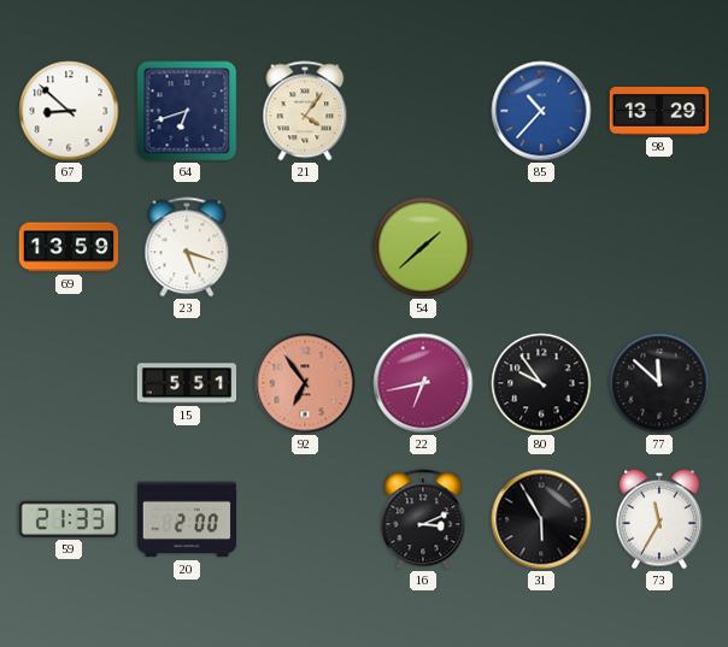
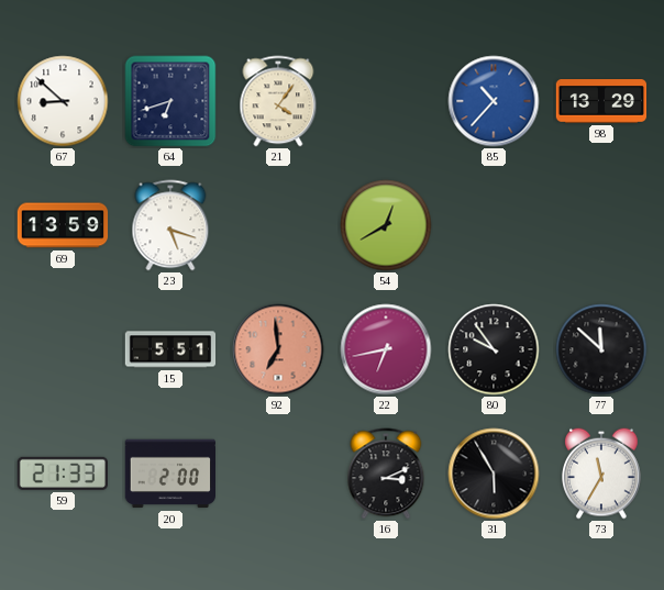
54: 1:38 -> 12:40 (386, 225)
92: 6:54 -> 6:59 (278, 349)
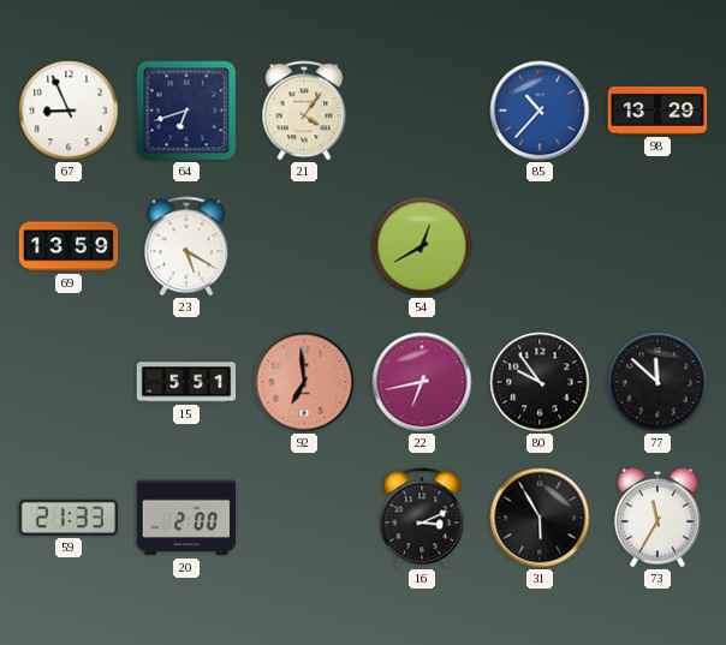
67: 8:52 -> 8:56 (69, 111)
23: 5:18 -> 5:20 (186, 246)
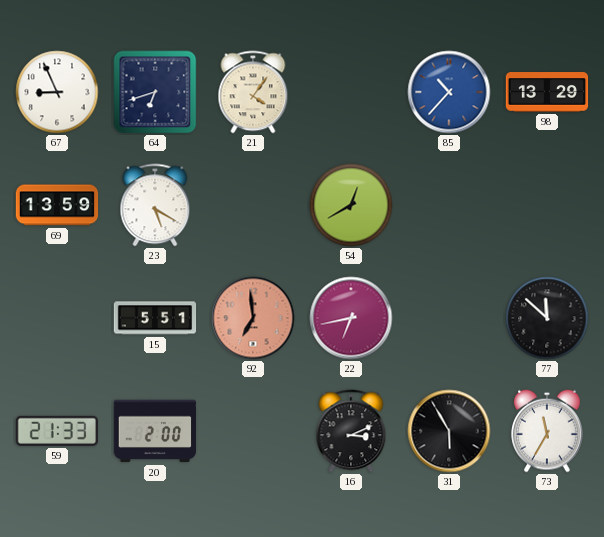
80: 9:54 -> none (540, 382)
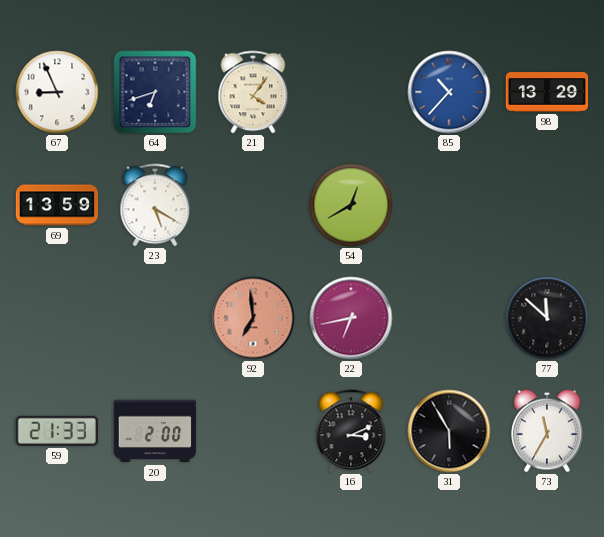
15: 5:51 -> none (155, 318)
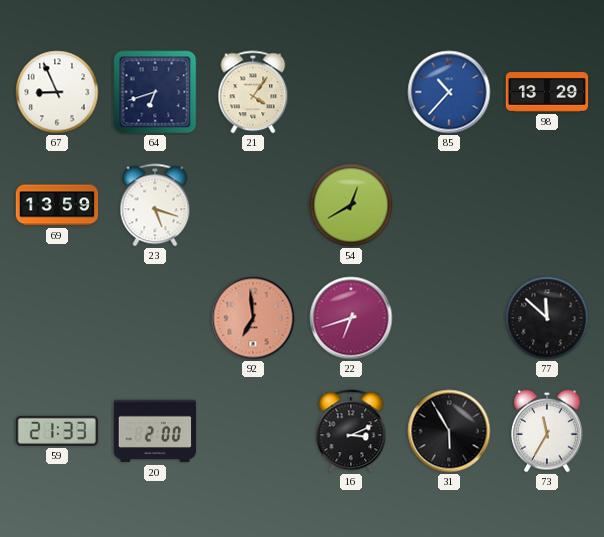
23: 5:20 -> 5:18 (155, 205)
22: 6:43 -> 6:42 (351, 318)
